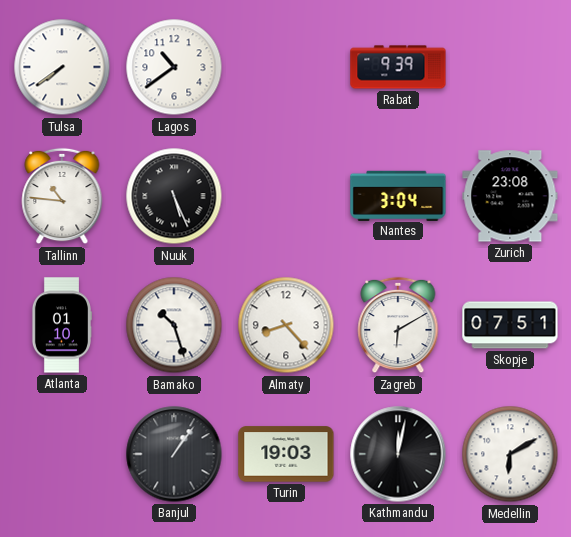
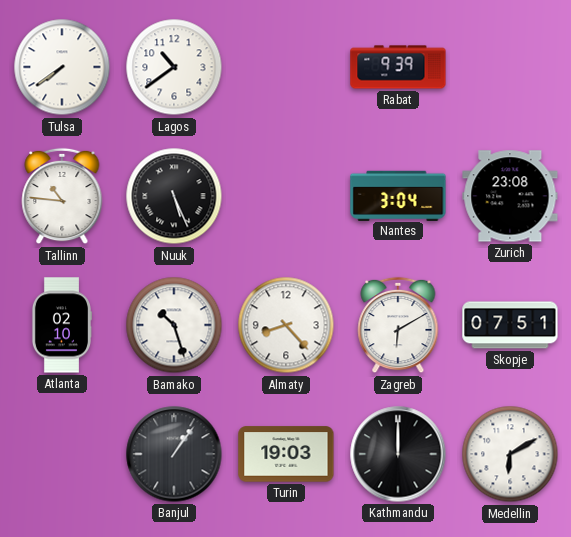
Atlanta: 01:10 -> 02:10 (61, 325)
Kathmandu: 12:02 -> 12:00 (398, 454)
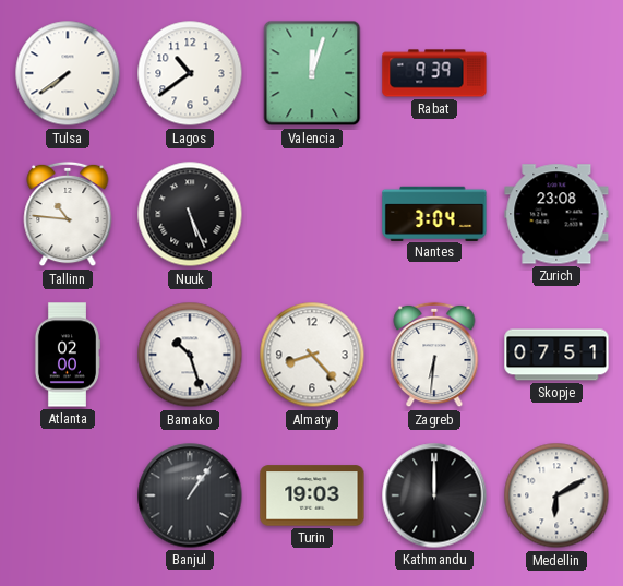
Valencia: none -> 12:03 (312, 73)
Atlanta: 02:10 -> 02:00 (67, 355)
Zagreb: 6:10 -> 6:31 (434, 355)
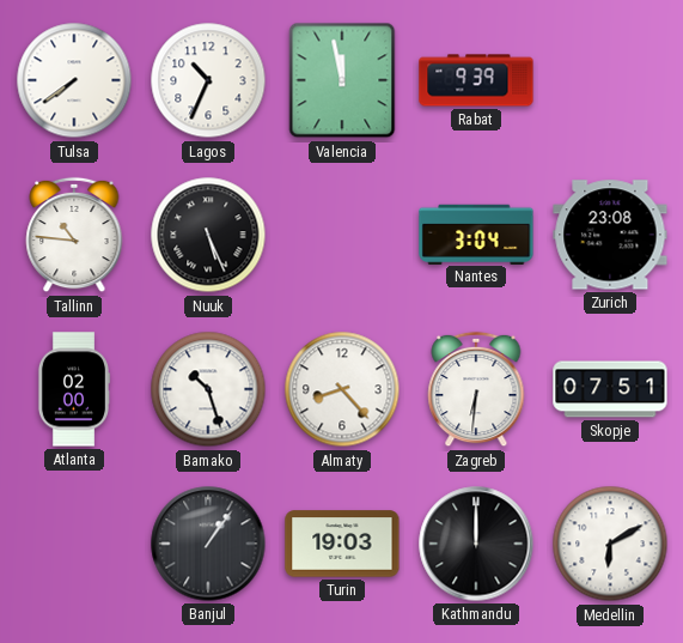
Lagos: 10:39 -> 10:34 (208, 80)
Valencia: 12:03 -> 11:58 (342, 80)
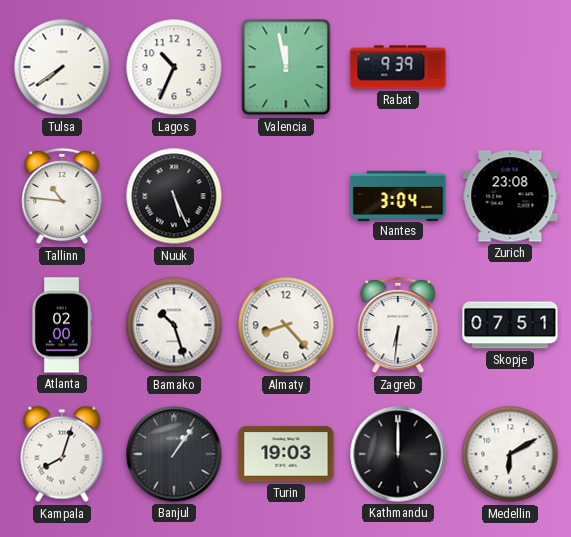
Kampala: none -> 8:03 (62, 454)
